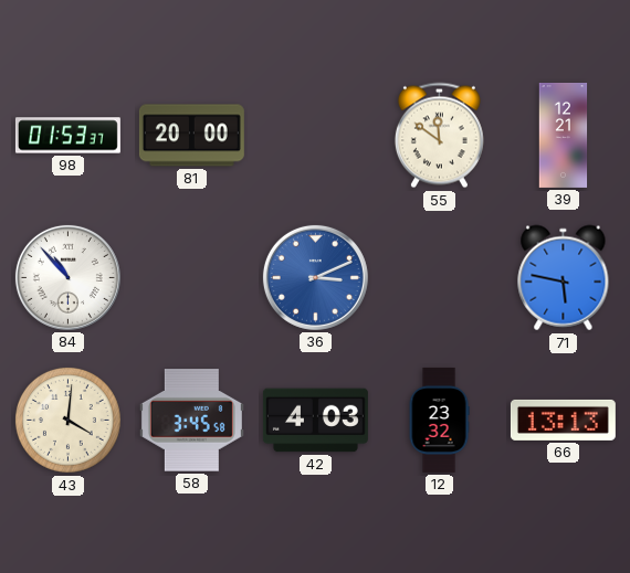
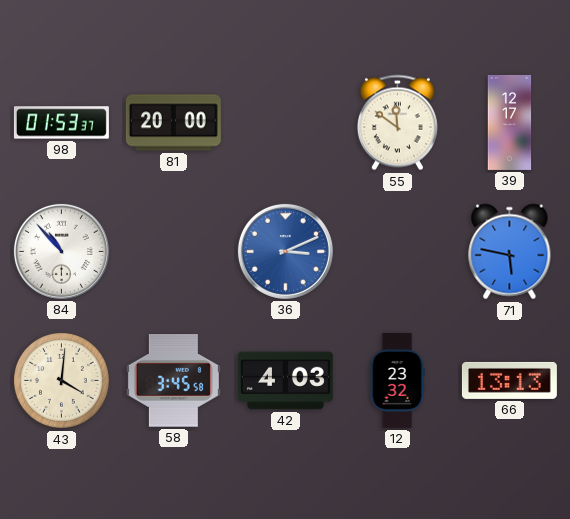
39: 12:21 -> 12:17 (510, 122)
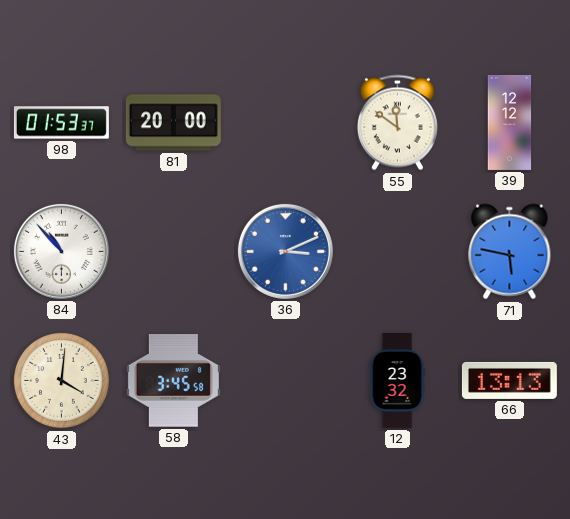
39: 12:17 -> 12:12 (510, 122)
42: 4:03 -> none (285, 381)
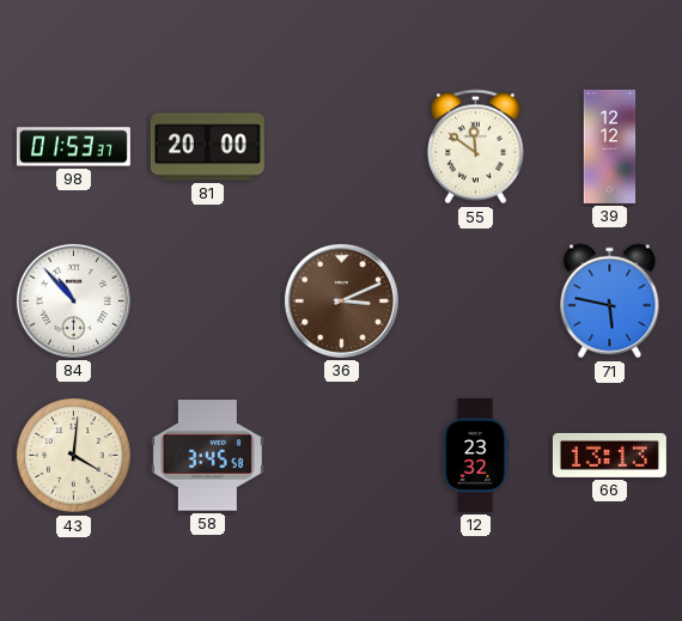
36 dial: blue -> brown (341, 300)
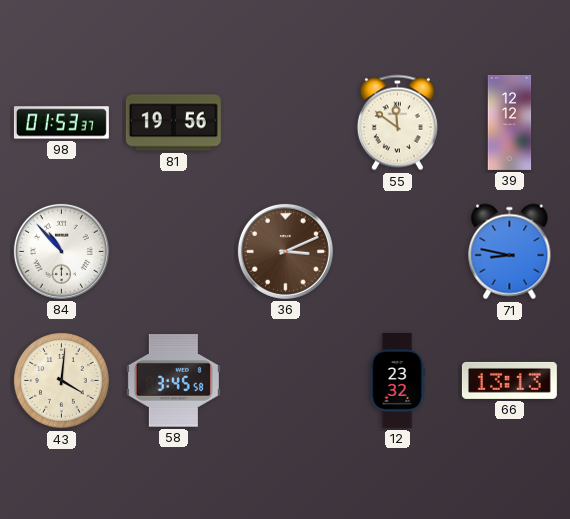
81: 20:00 -> 19:56 (173, 123)
71: 5:47 -> 8:47 (510, 252)
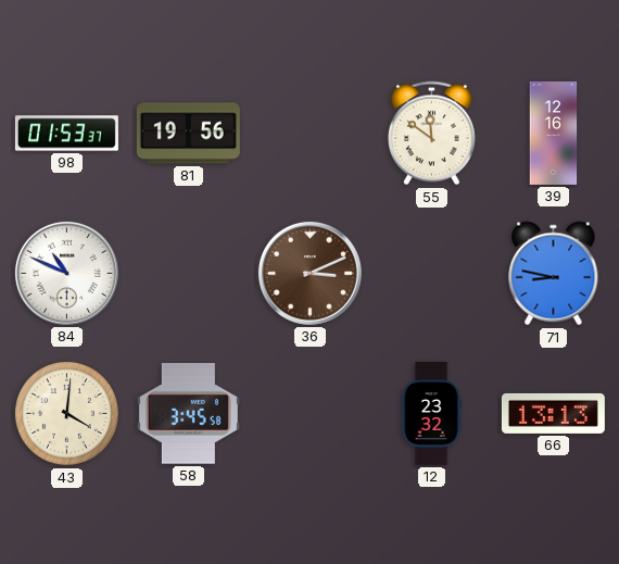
39: 12:12 -> 12:16 (554, 133)
84: 10:53 -> 10:49 (66, 273)
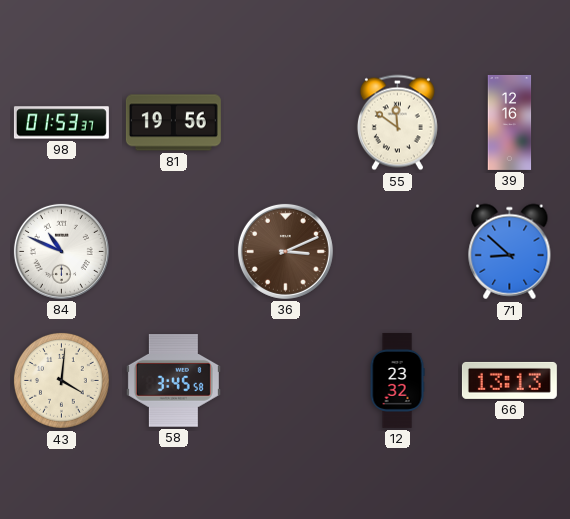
71: 8:47 -> 8:52 (510, 252)
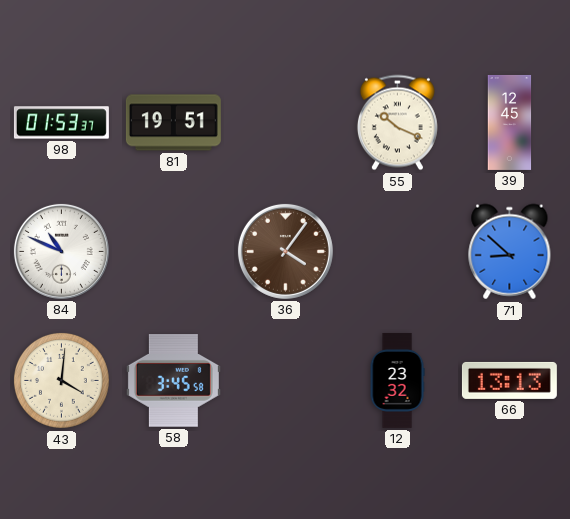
81: 19:56 -> 19:51 (173, 123)
55: 11:51 -> 10:19 (397, 123)
39: 12:16 -> 12:45 (510, 122)
36: 3:11 -> 4:06 (285, 251)
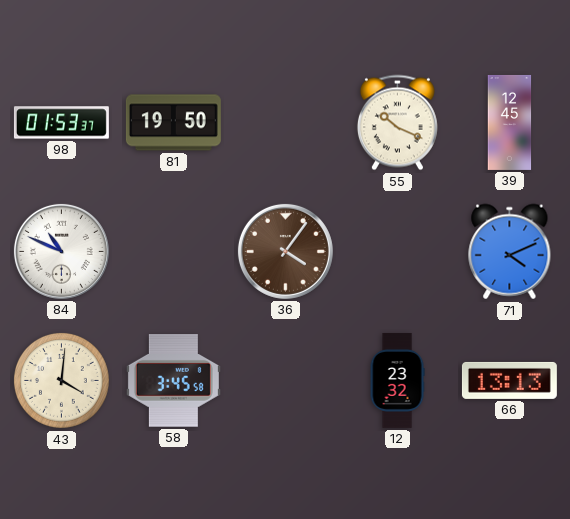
81: 19:51 -> 19:50 (173, 123)
71: 8:52 -> 4:11 (510, 252)
